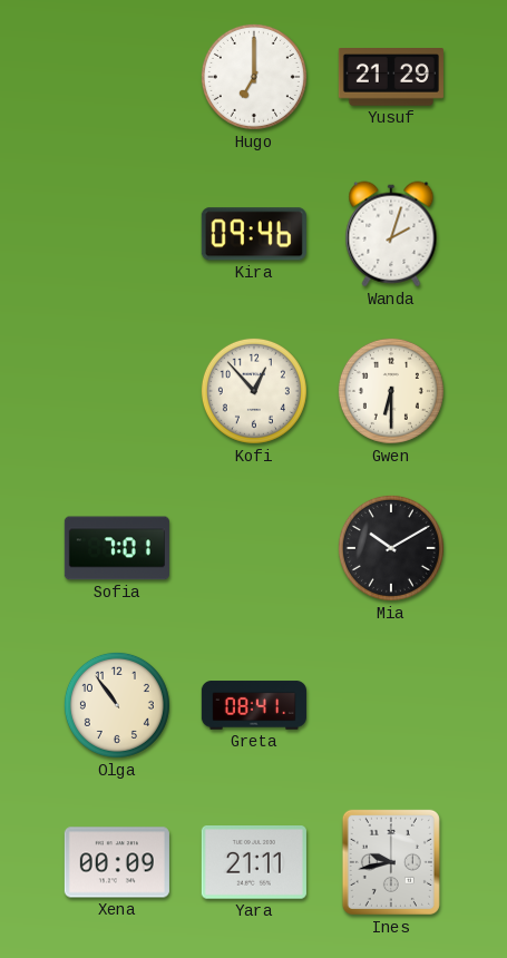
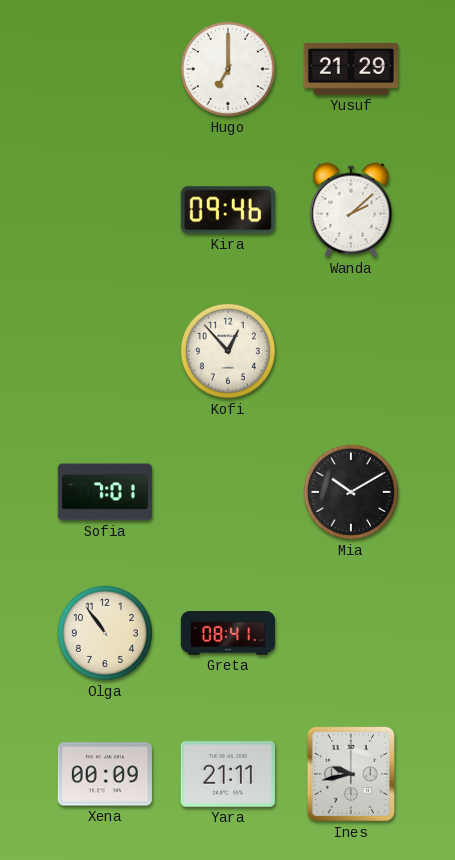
Wanda: 2:03 -> 2:08 (351, 210)
Gwen: 6:30 -> none (391, 391)
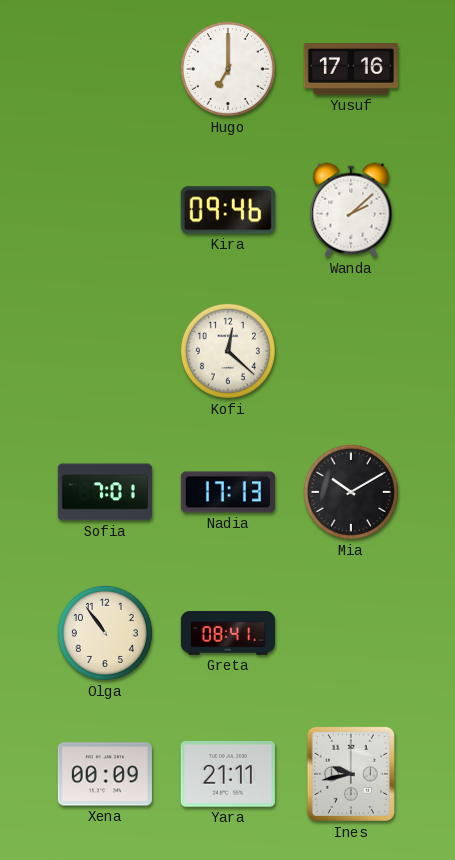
Yusuf: 21:29 -> 17:16 (351, 70)
Kofi: 12:53 -> 12:22 (228, 351)
Nadia: none -> 17:13 (228, 492)
